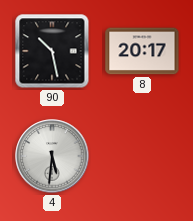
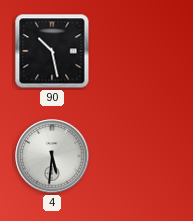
8: 20:17 -> none (142, 51)
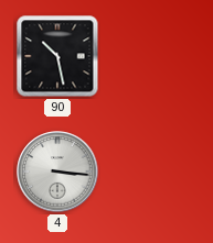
4: 5:31 -> 3:16 (57, 172)
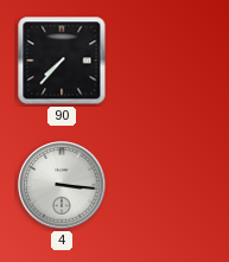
90: 10:28 -> 7:37 (62, 60)
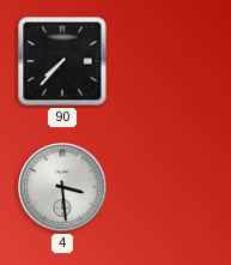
4: 3:16 -> 3:29 (62, 187)
